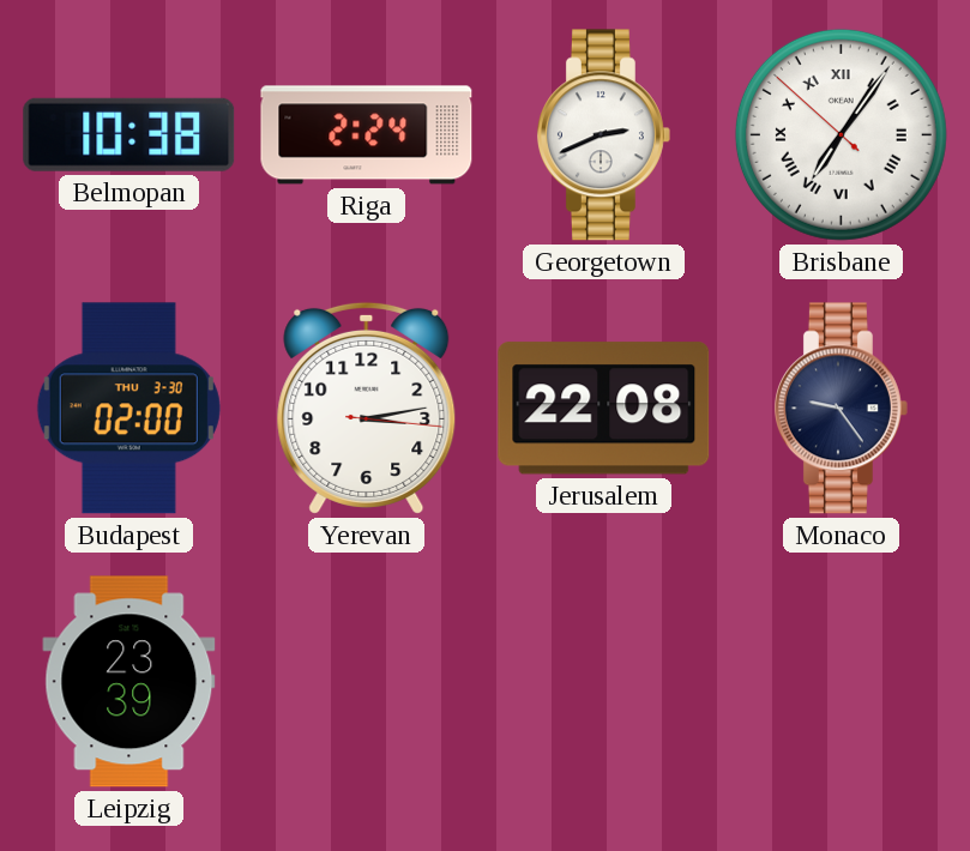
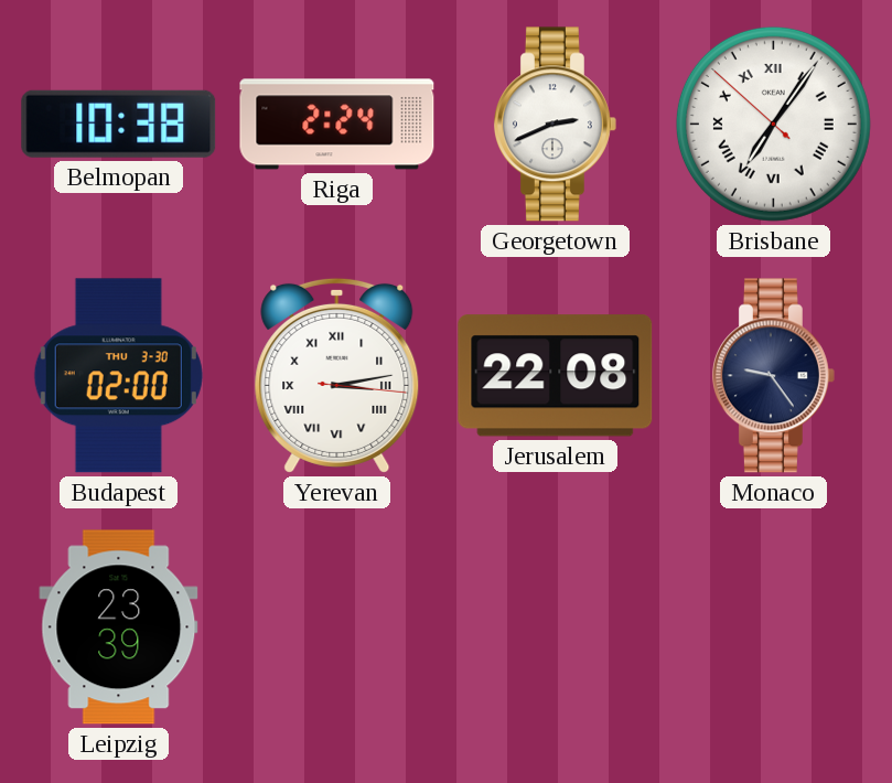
Yerevan numerals: Arabic -> Roman (337, 375)
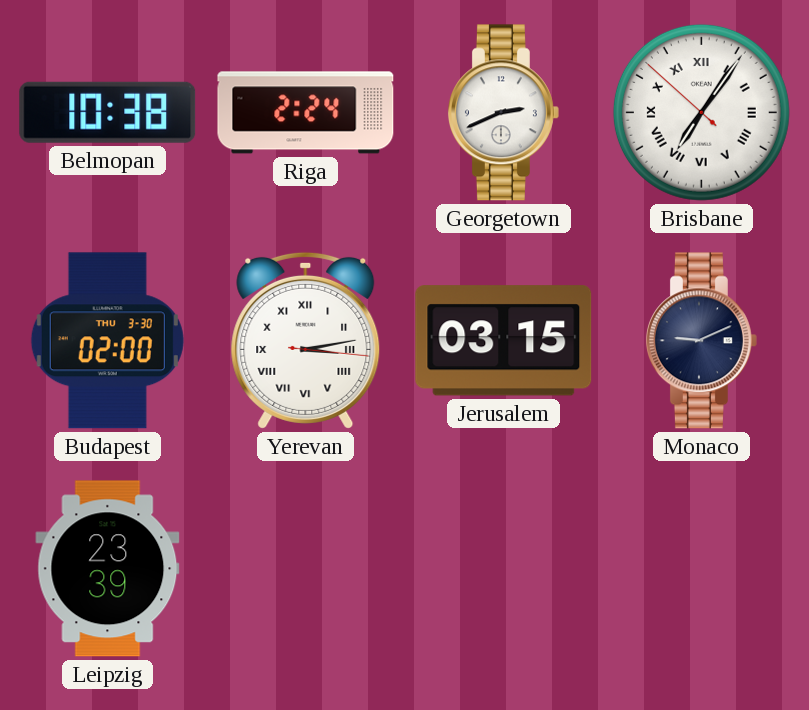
Jerusalem: 22:08 -> 03:15 (504, 341)
Monaco: 9:24 -> 9:11 (701, 341)
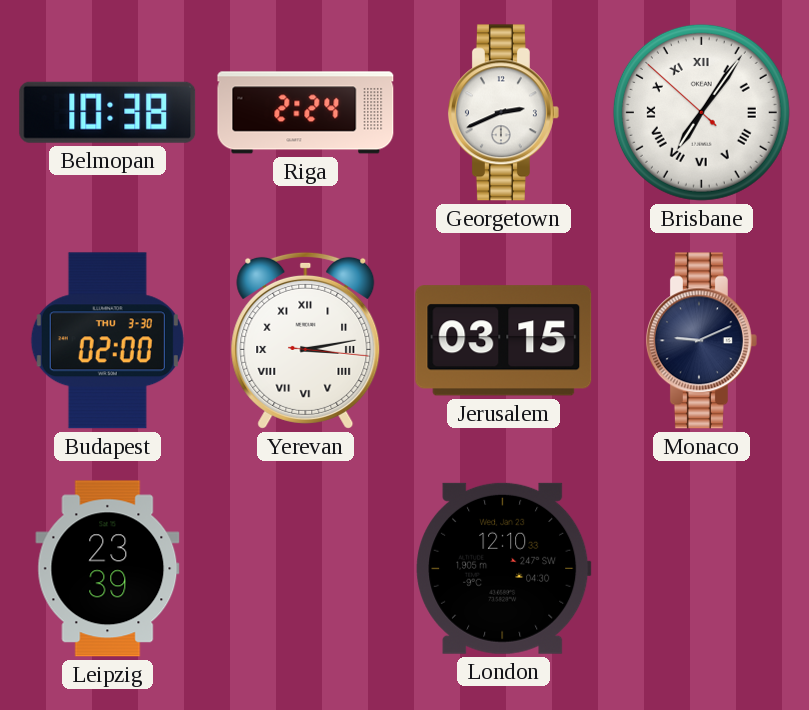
London: none -> 12:10 (504, 568)
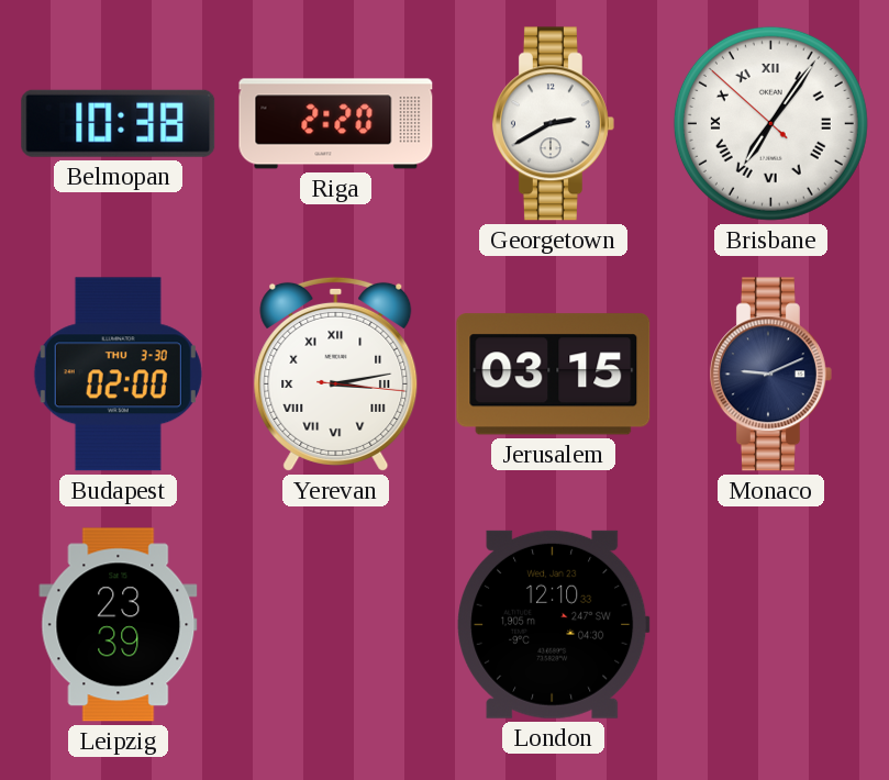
Riga: 2:24 -> 2:20 (336, 124)
Georgetown: 2:41 -> 2:40 (553, 124)
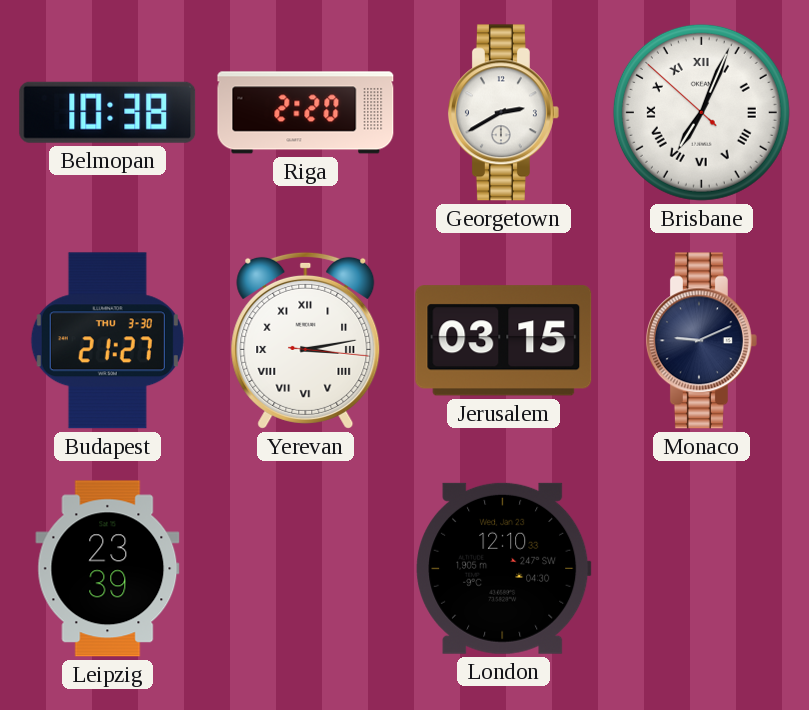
Brisbane: 7:05 -> 7:03 (701, 112)
Budapest: 02:00 -> 21:27 (107, 341)
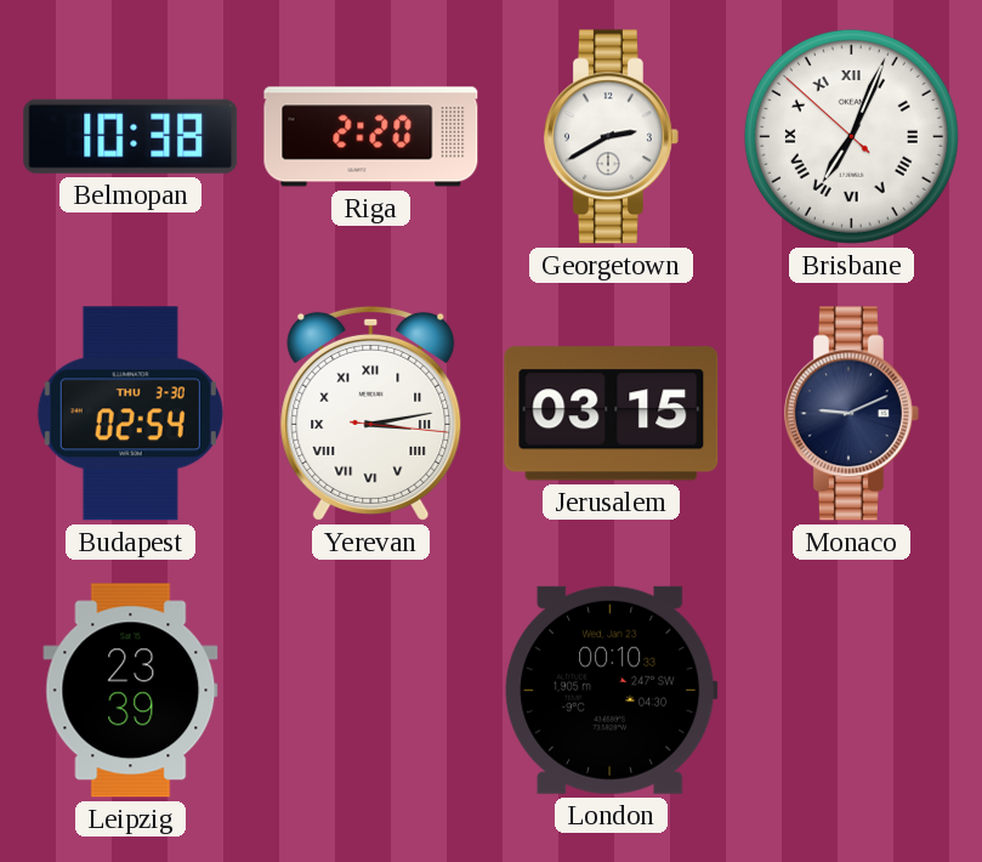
Budapest: 21:27 -> 02:54 (130, 414)
London: 12:10 -> 00:10 (612, 690)
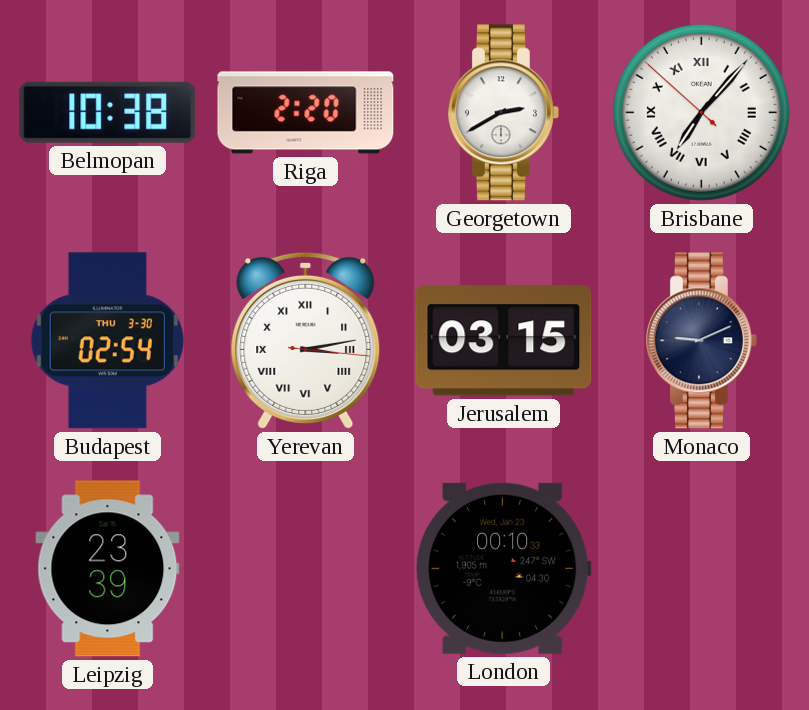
Brisbane: 7:03 -> 7:06 (701, 112)
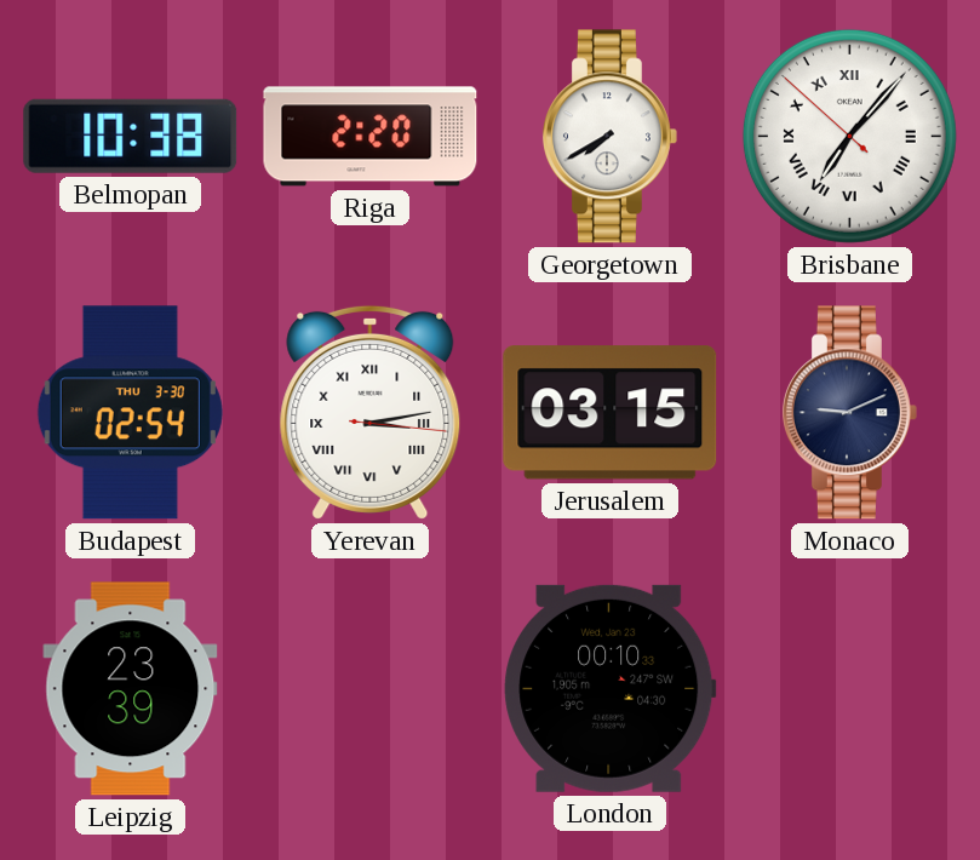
Georgetown: 2:40 -> 7:40 (609, 137)
